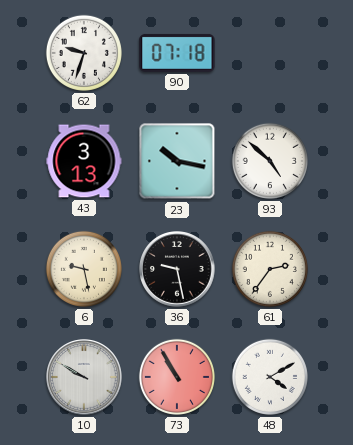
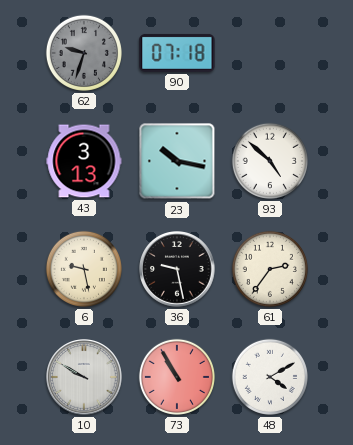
62 dial: white -> grey (84, 53)
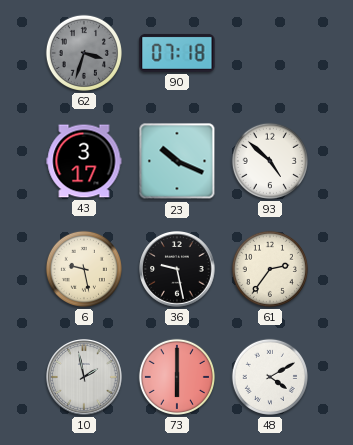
62: 9:33 -> 3:33 (84, 53)
43: 3:13 -> 3:17 (84, 161)
23: 10:17 -> 10:19 (177, 161)
10: 9:50 -> 1:58 (84, 377)
73: 10:55 -> 6:00 (177, 377)
